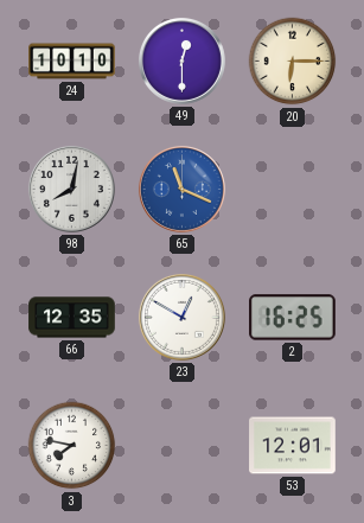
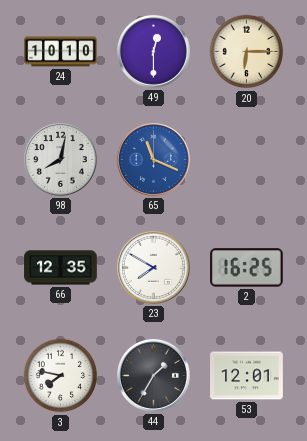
23: 12:50 -> 7:50 (153, 267)
44: none -> 1:35 (153, 375)
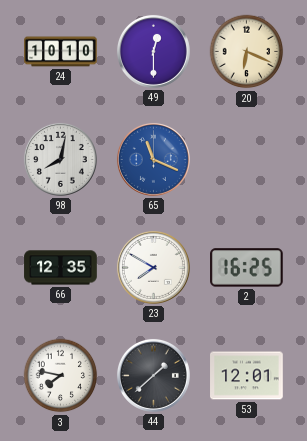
20: 6:15 -> 6:19 (247, 52)
44: 1:35 -> 1:38 (153, 375)
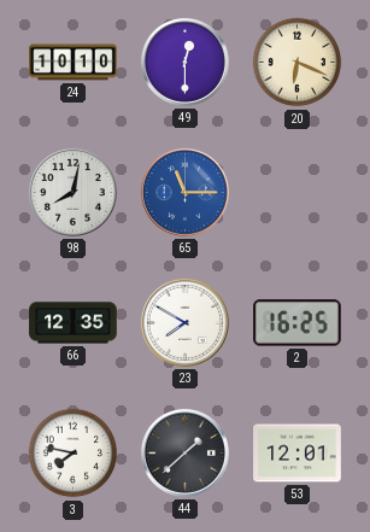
65: 11:19 -> 11:15 (184, 192)
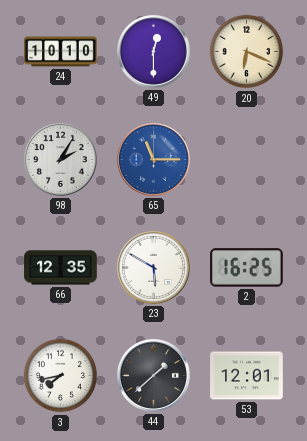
98: 8:02 -> 2:05 (60, 159)
23: 7:50 -> 5:50 (153, 267)
3: 7:47 -> 7:43 (61, 376)
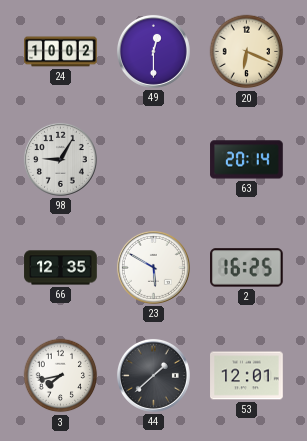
24: 10:10 -> 10:02 (61, 52)
98: 2:05 -> 9:05 (60, 159)
65: 11:15 -> none (153, 159)
63: none -> 20:14 (247, 160)
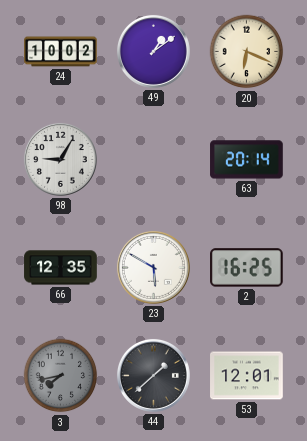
49: 12:30 -> 1:09 (153, 51)
3 dial: white -> grey (61, 376)
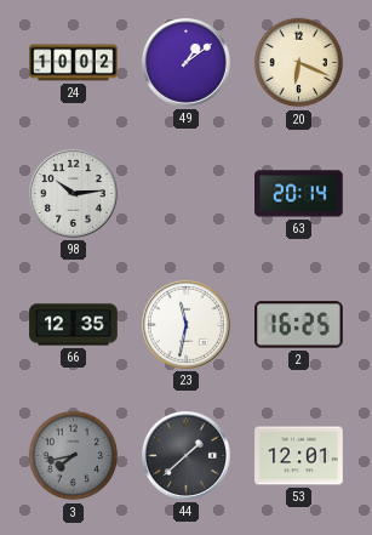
98: 9:05 -> 10:14 (73, 193)
23: 5:50 -> 11:32 (185, 324)
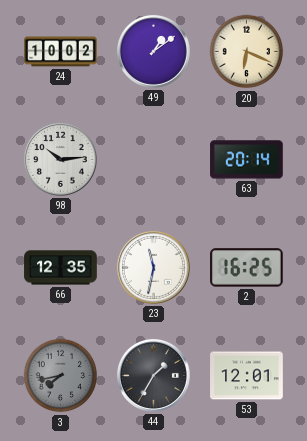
44: 1:38 -> 1:35 (153, 375)
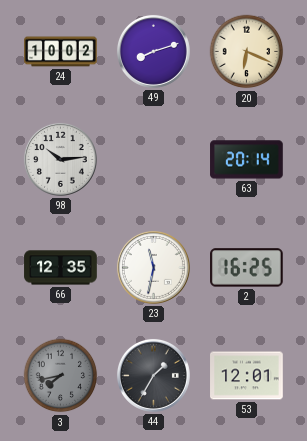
49: 1:09 -> 8:12 (153, 51)
